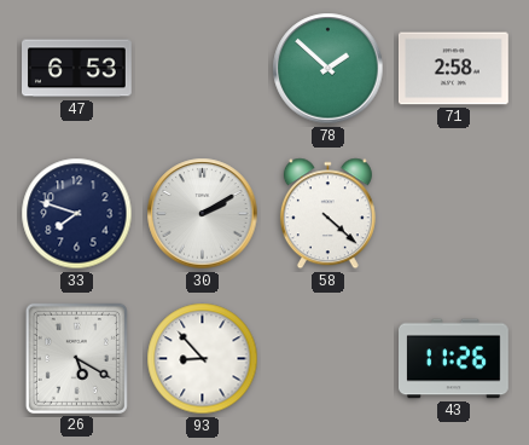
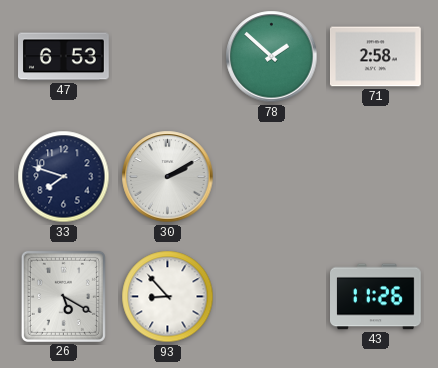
58: 4:22 -> none (327, 214)
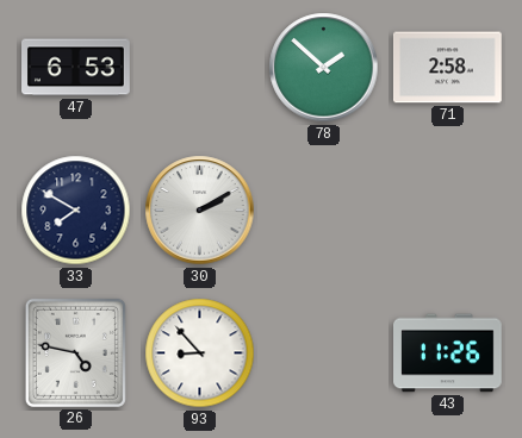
33: 7:48 -> 7:50 (76, 211)
26: 5:20 -> 4:47 (75, 352)
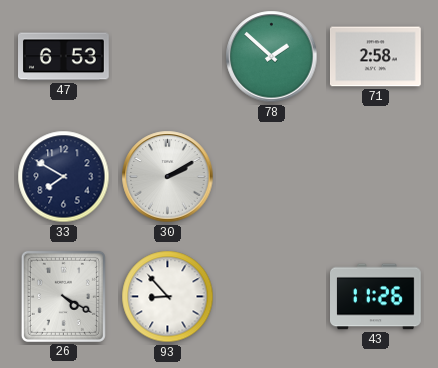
26: 4:47 -> 4:20 (63, 296)
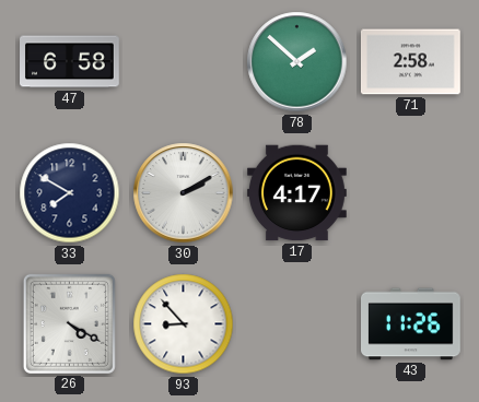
47: 6:53 -> 6:58 (70, 62)
17: none -> 4:17 (297, 193)
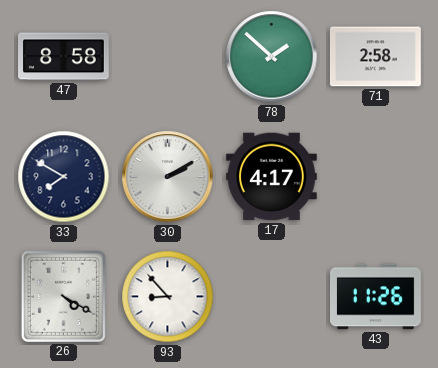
47: 6:58 -> 8:58 (64, 57)
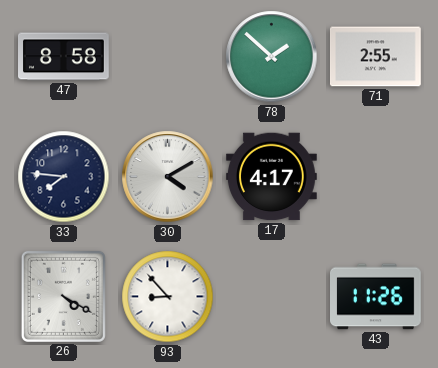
71: 2:58 -> 2:55 (375, 57)
33: 7:50 -> 7:46 (64, 177)
30: 2:10 -> 4:10 (168, 177)
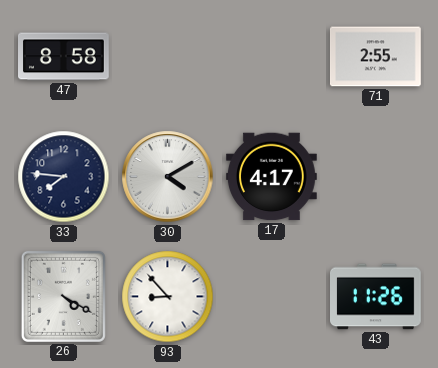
78: 1:52 -> none (272, 57)
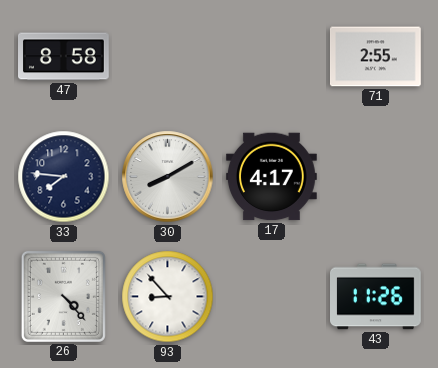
30: 4:10 -> 8:10 (168, 177)
26: 4:20 -> 4:23 (63, 296)
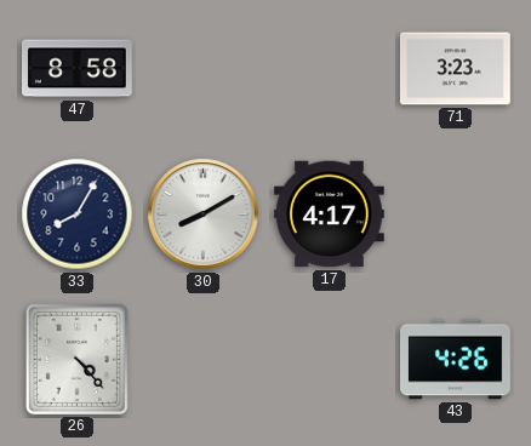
71: 2:55 -> 3:23 (455, 69)
33: 7:46 -> 8:05 (78, 215)
93: 8:53 -> none (168, 297)
43: 11:26 -> 4:26 (456, 360)
